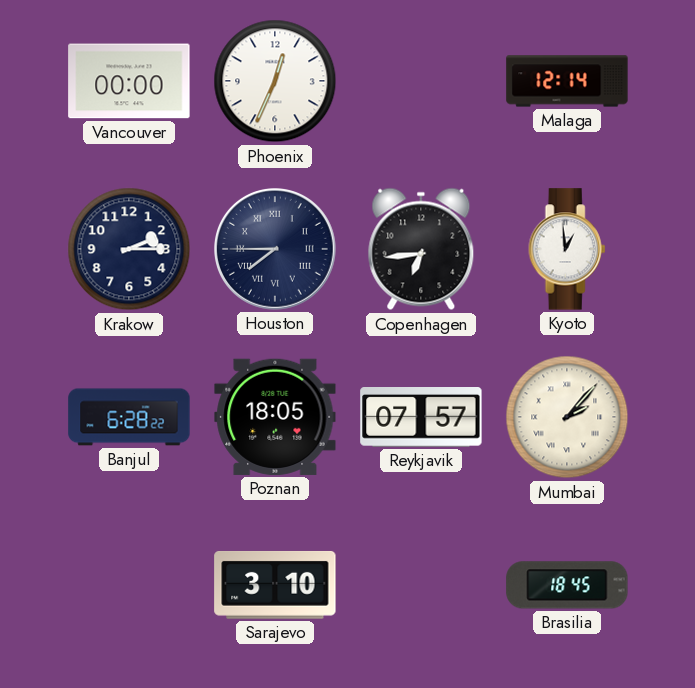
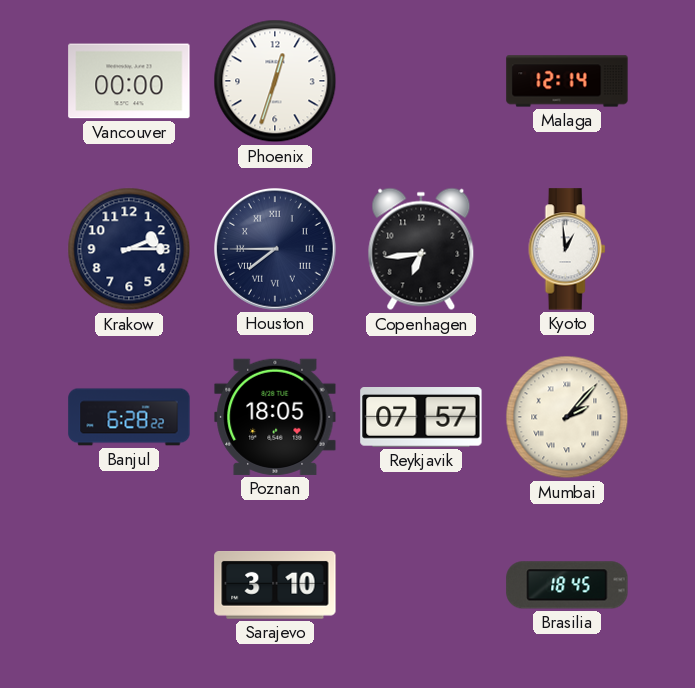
Phoenix: 12:34 -> 12:33 (275, 81)
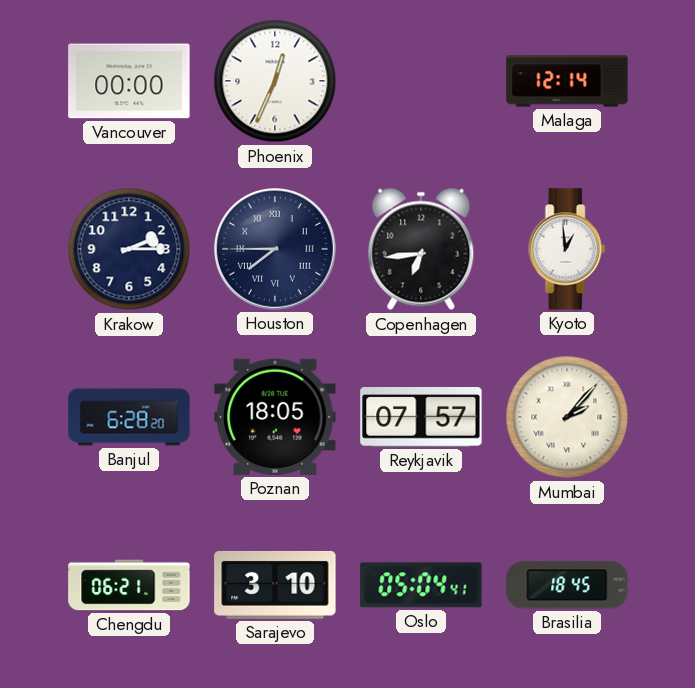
Phoenix: 12:33 -> 12:34 (275, 81)
Banjul: 6:28:22 -> 6:28:20 (129, 417)
Chengdu: none -> 06:21 (129, 585)
Oslo: none -> 05:04 (421, 585)
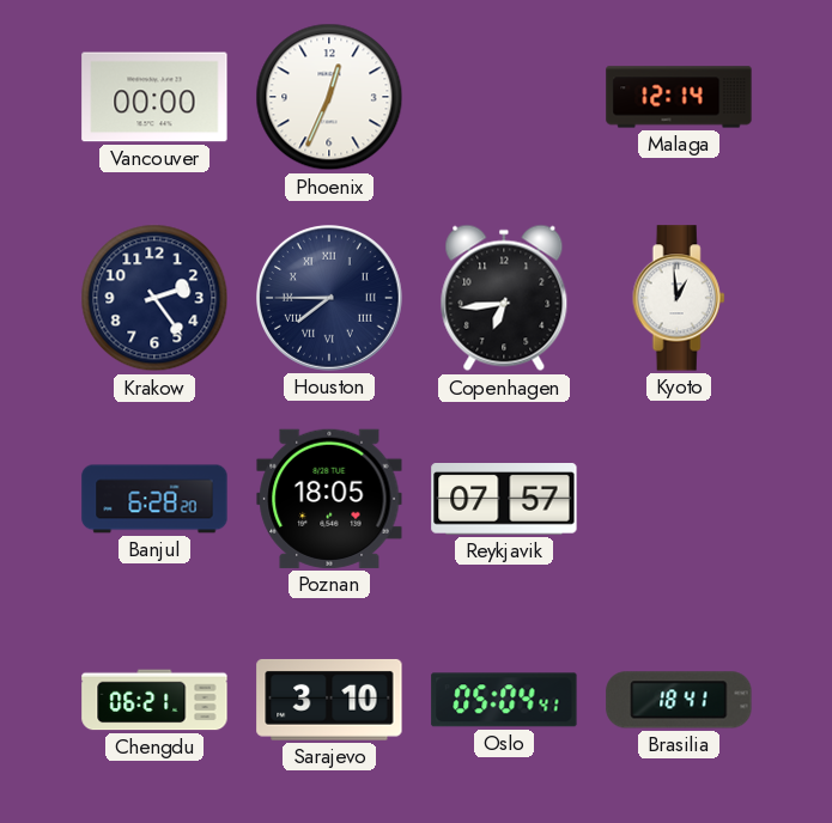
Krakow: 2:15 -> 2:24 (154, 298)
Mumbai: 2:07 -> none (567, 417)
Brasilia: 18:45 -> 18:41 (679, 700)
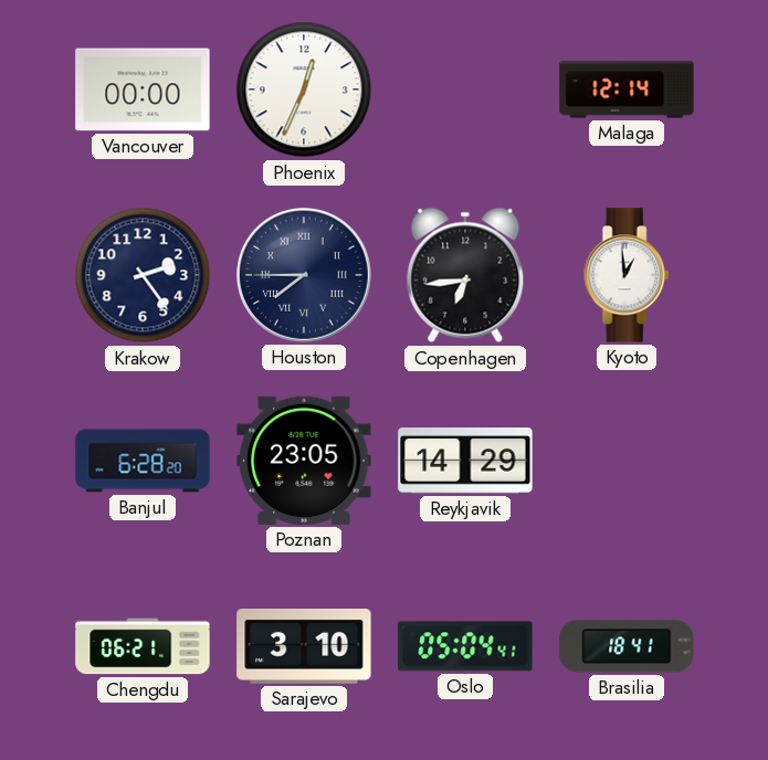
Poznan: 18:05 -> 23:05 (304, 461)
Reykjavik: 07:57 -> 14:29 (465, 462)
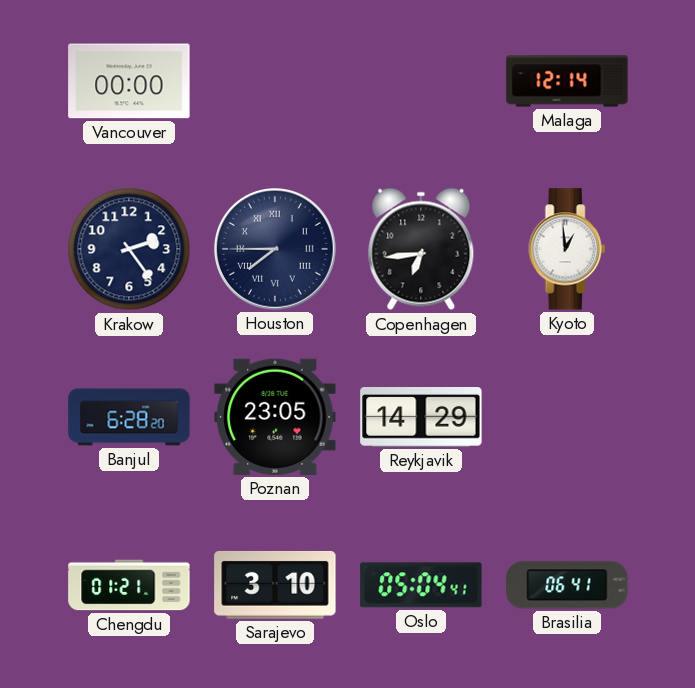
Phoenix: 12:34 -> none (304, 89)
Chengdu: 06:21 -> 01:21 (129, 585)
Brasilia: 18:41 -> 06:41 (567, 585)
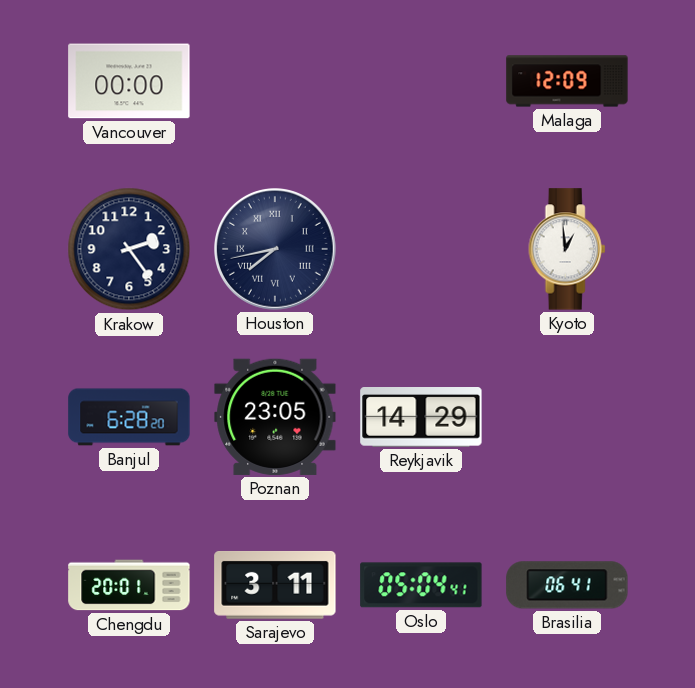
Malaga: 12:14 -> 12:09 (567, 81)
Houston: 7:45 -> 7:43 (276, 250)
Copenhagen: 6:44 -> none (421, 249)
Chengdu: 01:21 -> 20:01 (129, 585)
Sarajevo: 3:10 -> 3:11 (275, 585)
